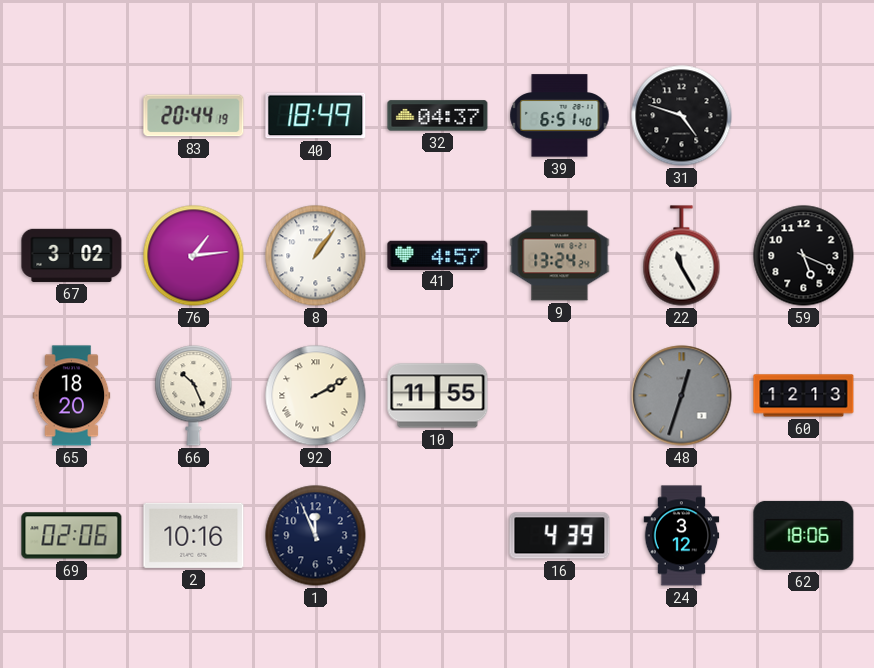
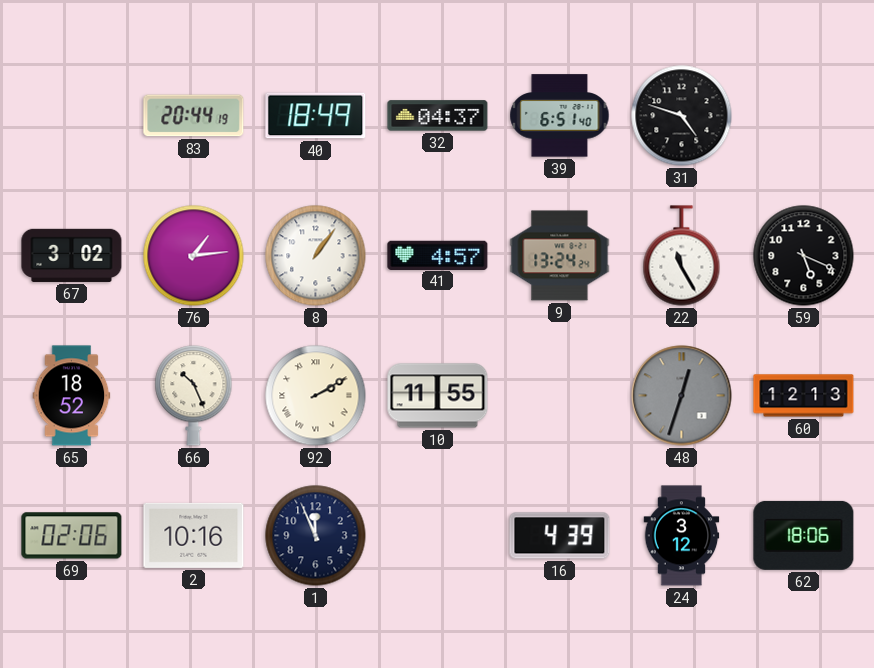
65: 18:20 -> 18:52 (72, 396)
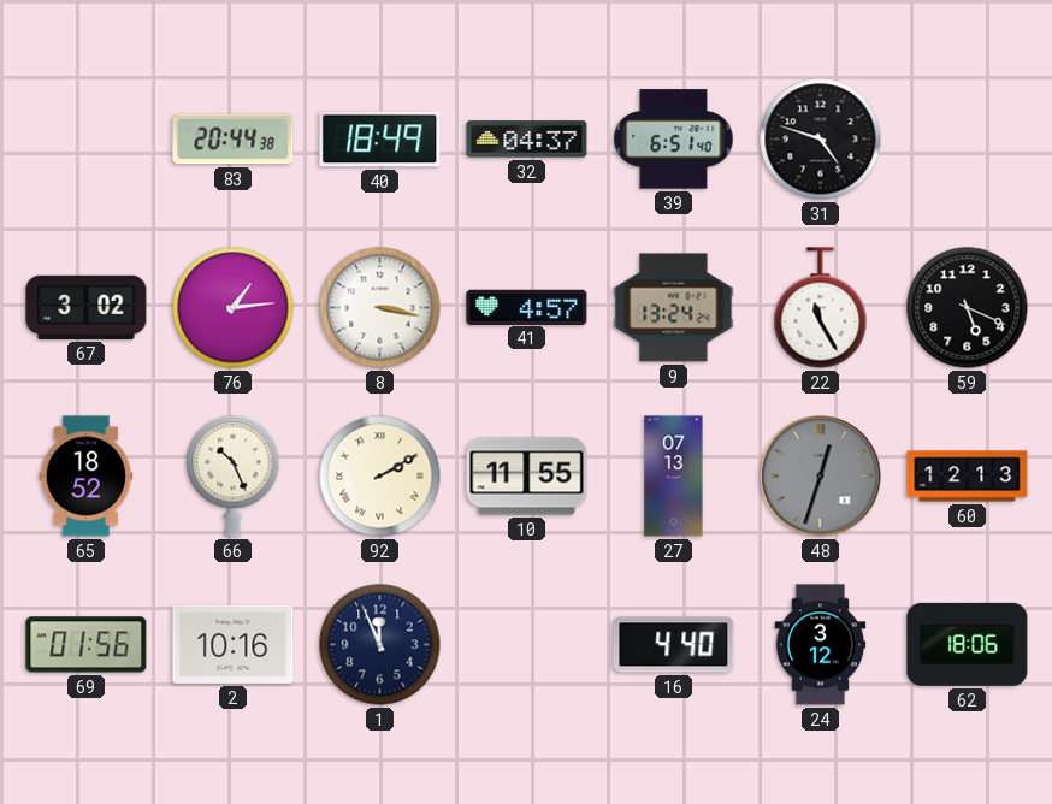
83: 20:44:19 -> 20:44:38 (234, 140)
8: 1:06 -> 3:17 (380, 308)
27: none -> 07:13 (674, 477)
69: 02:06 -> 01:56 (87, 645)
16: 4:39 -> 4:40 (674, 645)
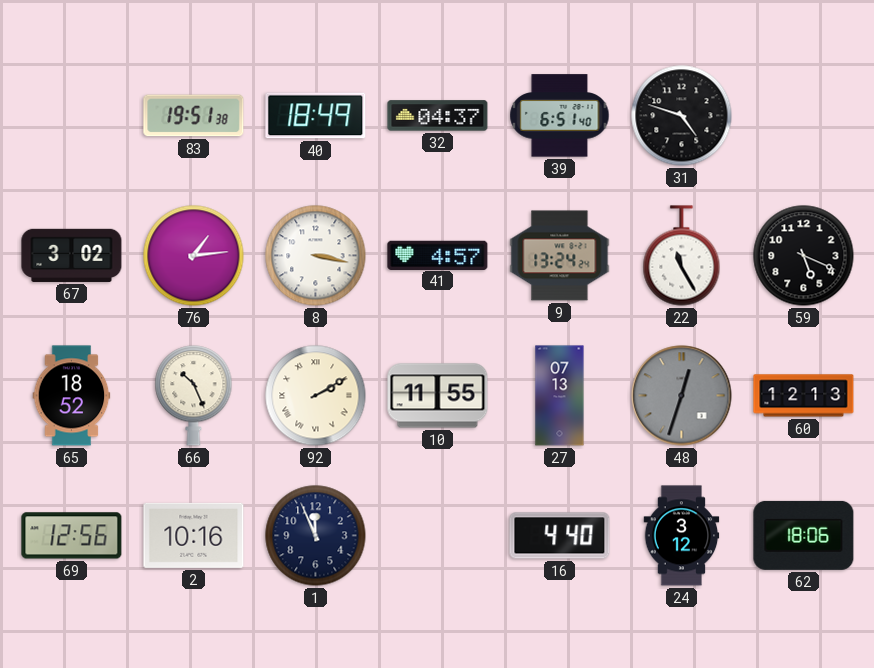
83: 20:44 -> 19:51 (194, 116)
69: 01:56 -> 12:56 (72, 536)
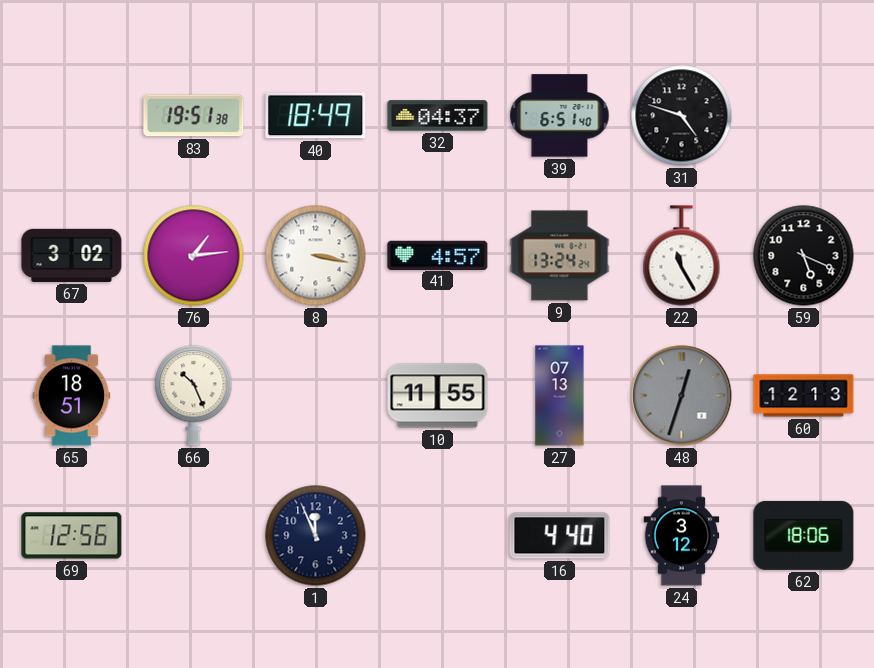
65: 18:52 -> 18:51 (72, 396)
92: 2:10 -> none (316, 396)
2: 10:16 -> none (194, 535)
